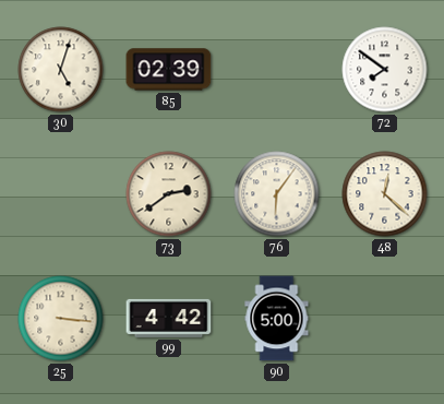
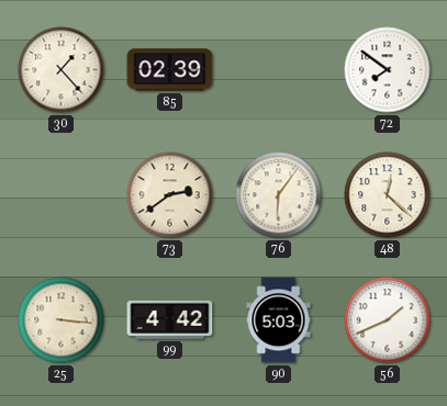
30: 5:03 -> 1:23 (62, 70)
90: 5:00 -> 5:03 (279, 320)
56: none -> 1:41 (388, 320)
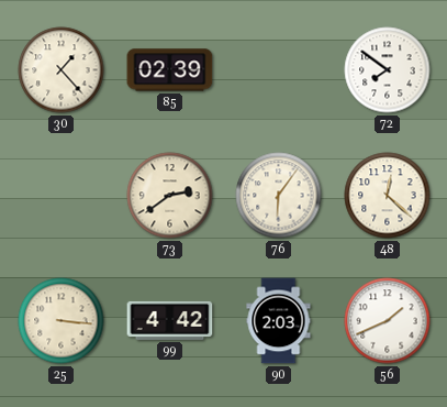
90: 5:03 -> 2:03 (279, 321)
